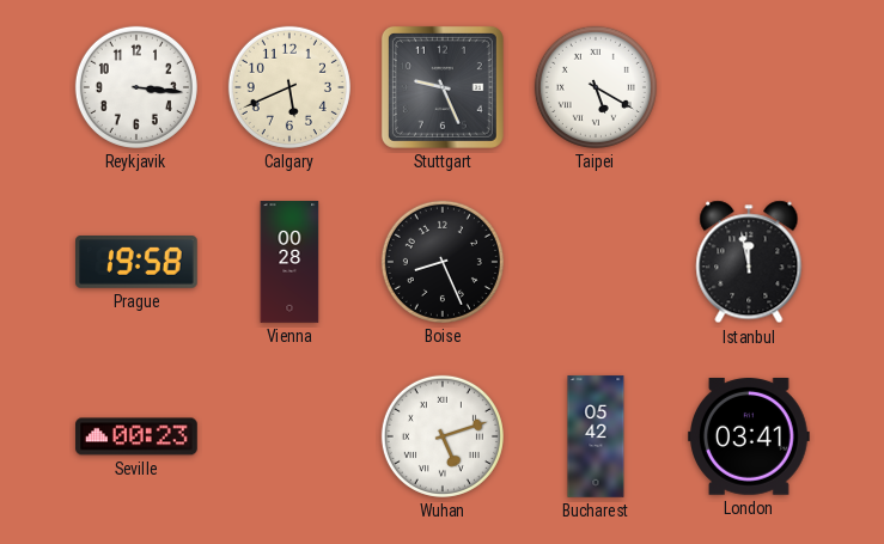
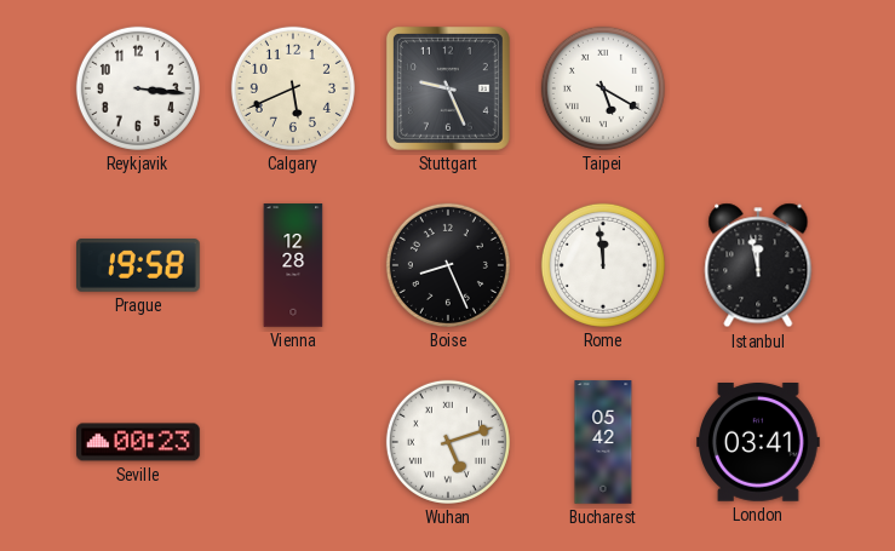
Vienna: 00:28 -> 12:28 (293, 265)
Rome: none -> 11:59 (603, 265)
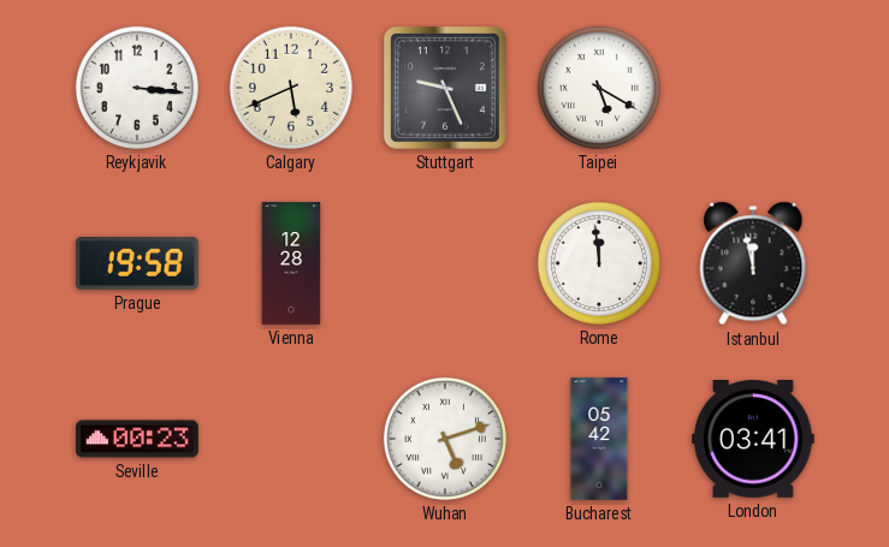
Boise: 8:26 -> none (448, 265)
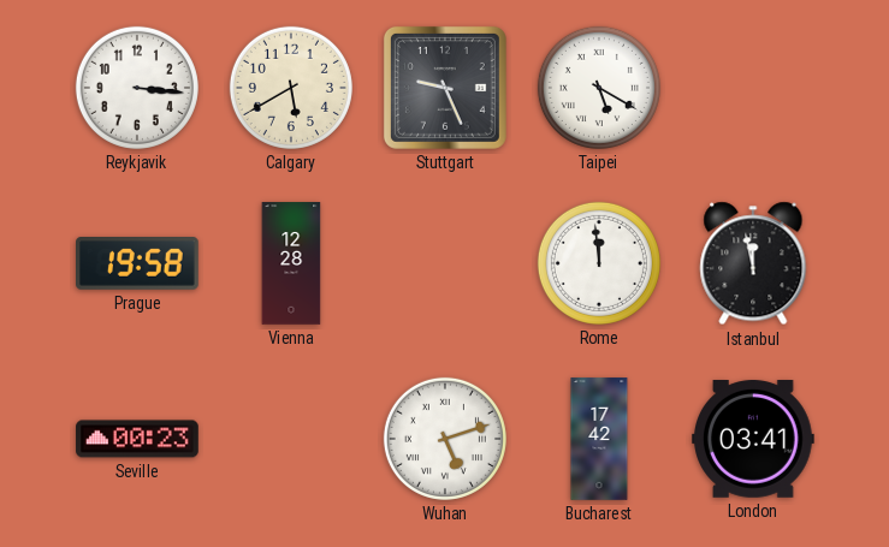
Calgary: 5:41 -> 5:40 (291, 88)
Bucharest: 05:42 -> 17:42 (599, 439)
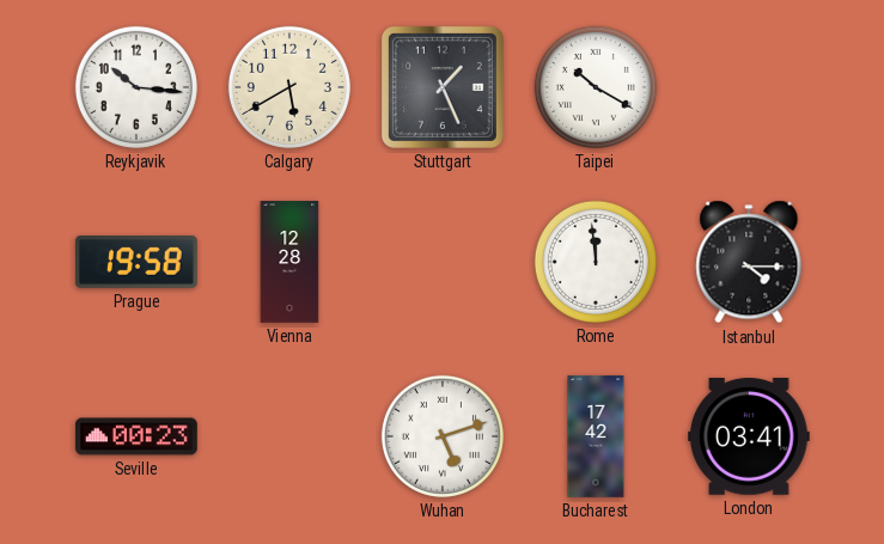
Reykjavik: 3:16 -> 10:16 (136, 87)
Stuttgart: 9:26 -> 1:26 (443, 87)
Taipei: 5:20 -> 10:20 (596, 87)
Istanbul: 11:58 -> 4:15 (749, 262)
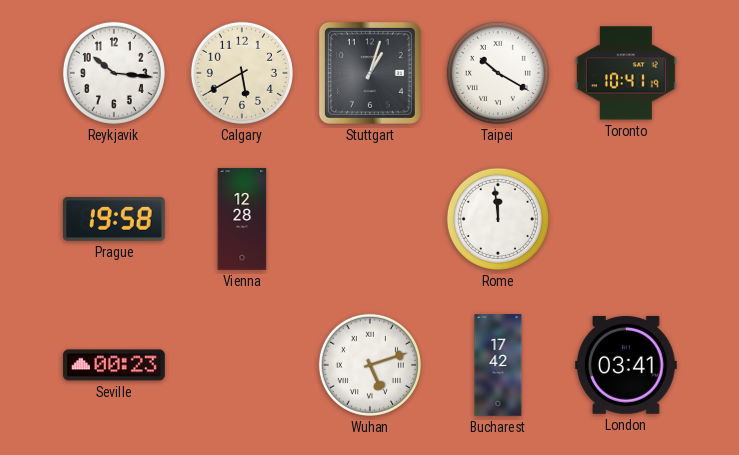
Stuttgart: 1:26 -> 1:03 (370, 73)
Toronto: none -> 10:41 (627, 73)
Istanbul: 4:15 -> none (749, 262)
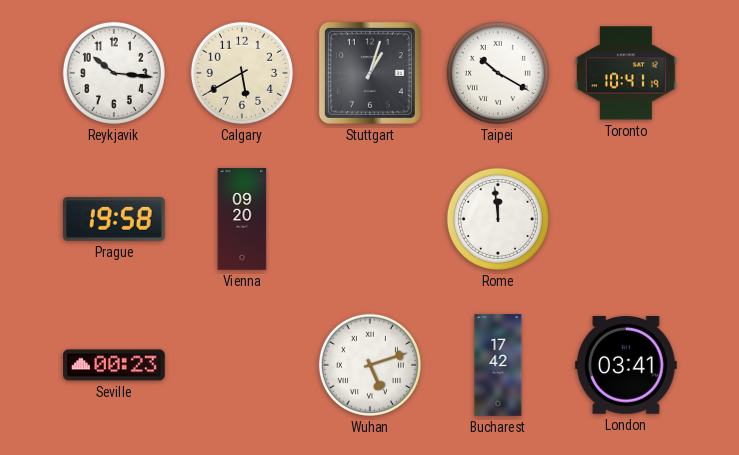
Vienna: 12:28 -> 09:20 (242, 219)
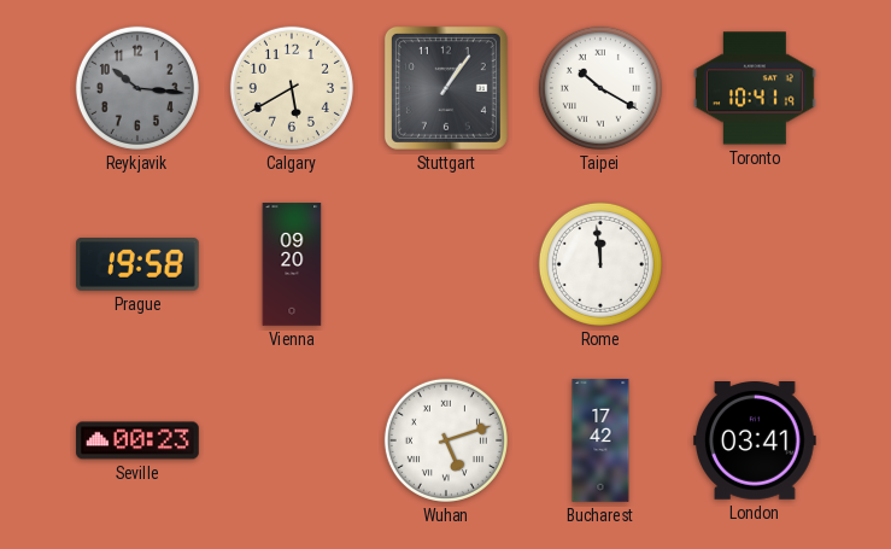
Reykjavik dial: white -> grey (137, 88)
Stuttgart: 1:03 -> 1:06 (446, 88)
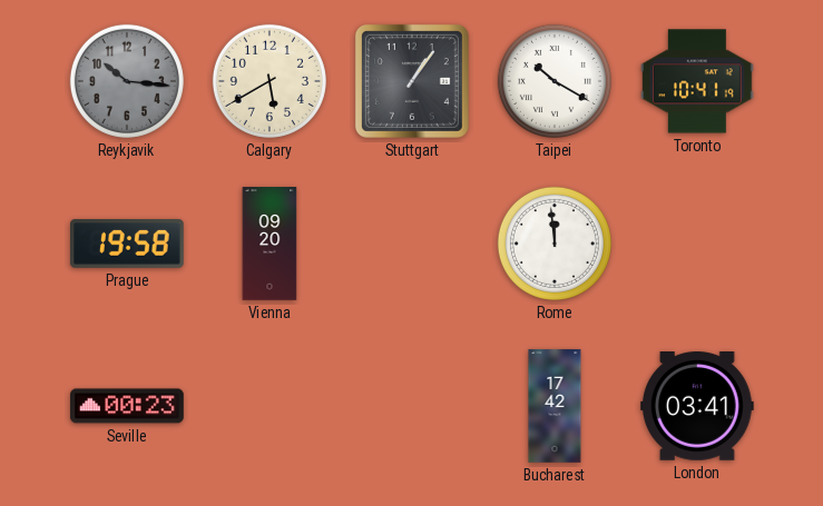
Wuhan: 5:12 -> none (446, 440)
